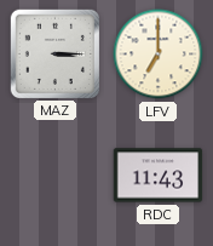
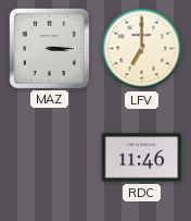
RDC: 11:43 -> 11:46 (142, 158)
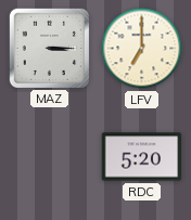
RDC: 11:46 -> 5:20 (142, 157)
